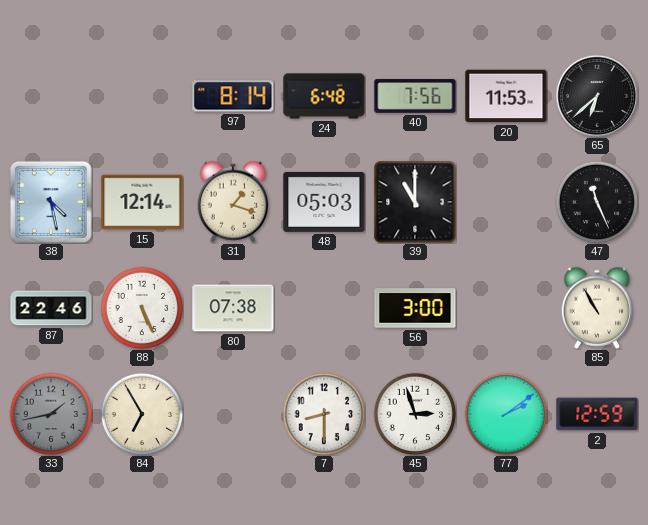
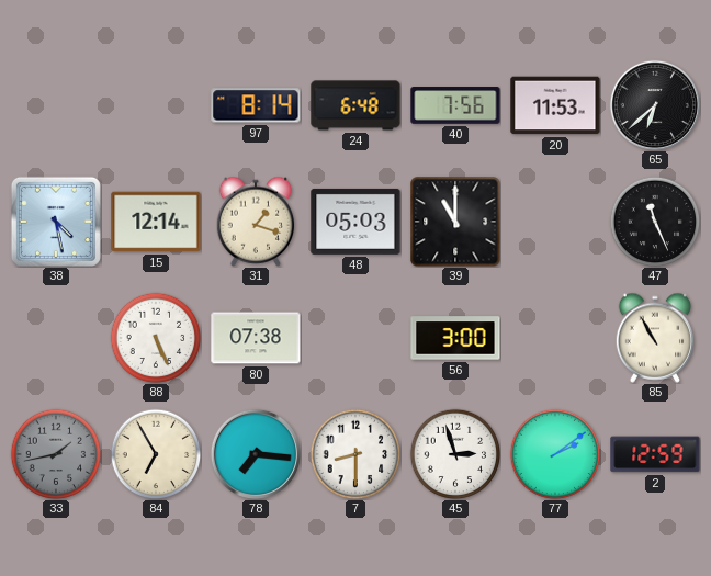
87: 22:46 -> none (51, 308)
78: none -> 7:16 (256, 454)
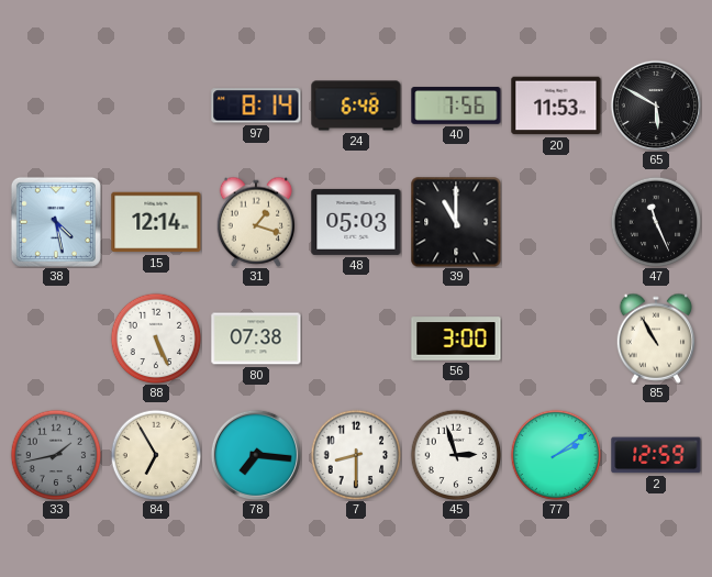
65: 6:38 -> 5:50 (656, 106)
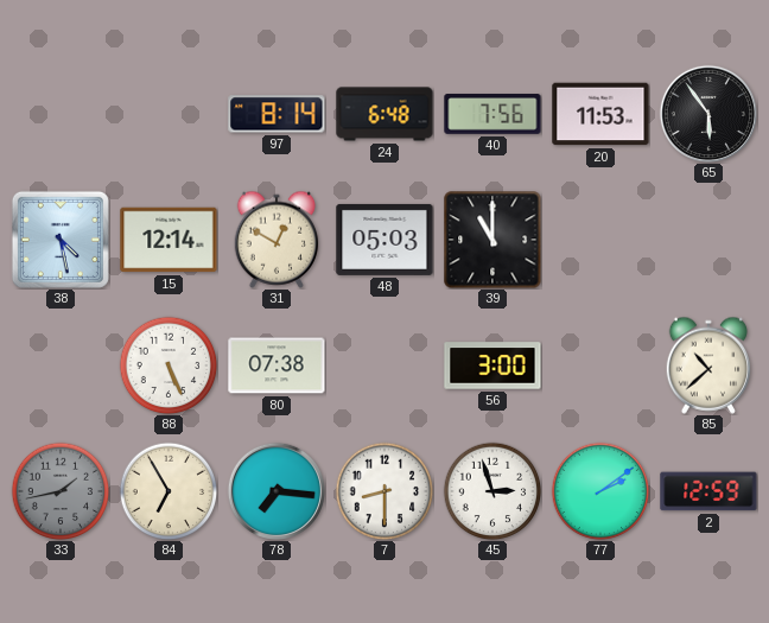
65: 5:50 -> 5:54 (708, 114)
31: 1:18 -> 12:50 (277, 240)
47: 11:26 -> none (656, 222)
85: 10:55 -> 10:38 (708, 365)
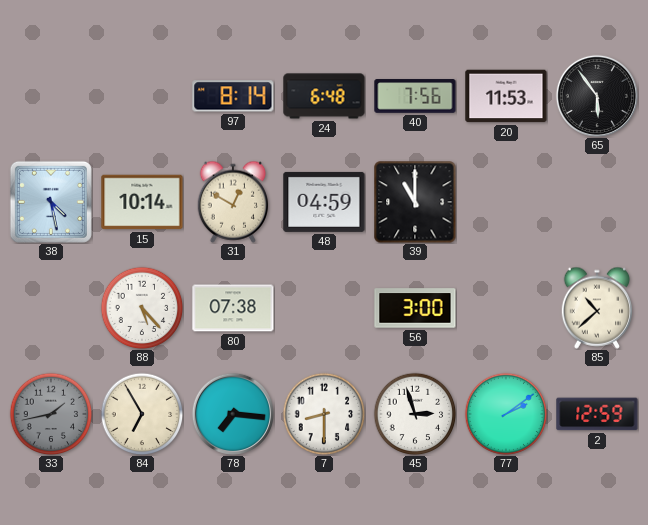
15: 12:14 -> 10:14 (142, 202)
48: 05:03 -> 04:59 (324, 202)
88: 5:26 -> 5:23 (142, 308)
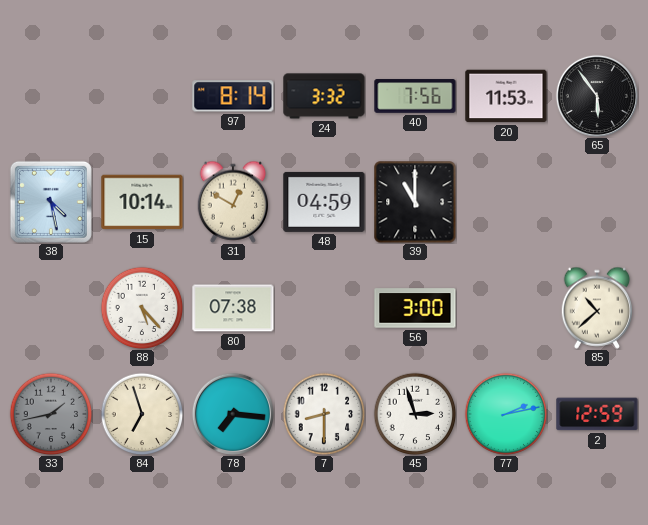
24: 6:48 -> 3:32 (324, 96)
84: 6:55 -> 6:57 (142, 414)
77: 2:09 -> 2:13 (506, 414)
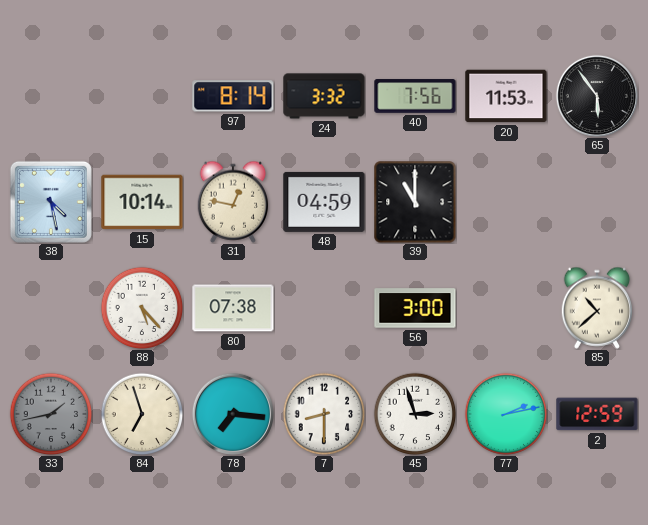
31: 12:50 -> 12:47 (233, 202)
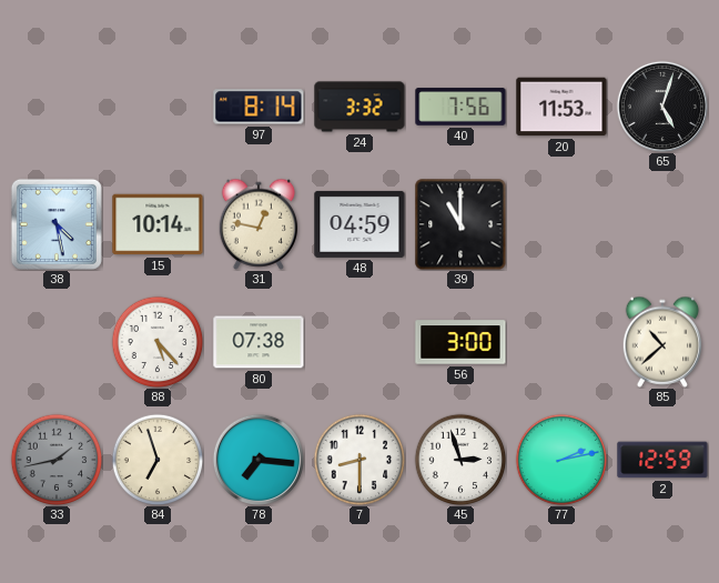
65: 5:54 -> 5:03 (662, 107)
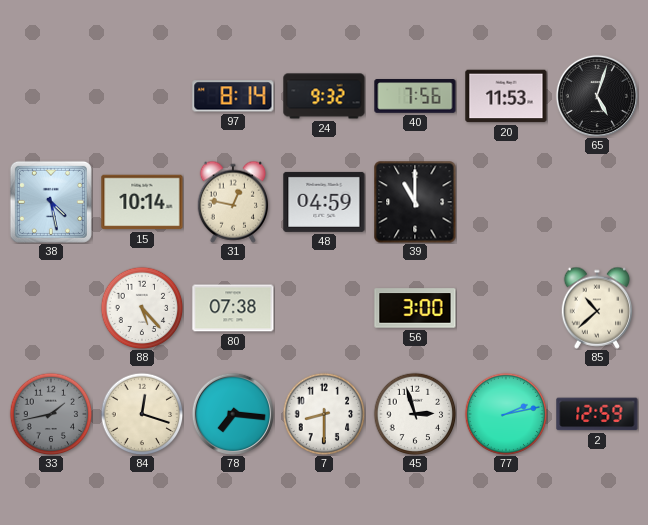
24: 3:32 -> 9:32 (324, 96)
84: 6:57 -> 12:18 (142, 414)
